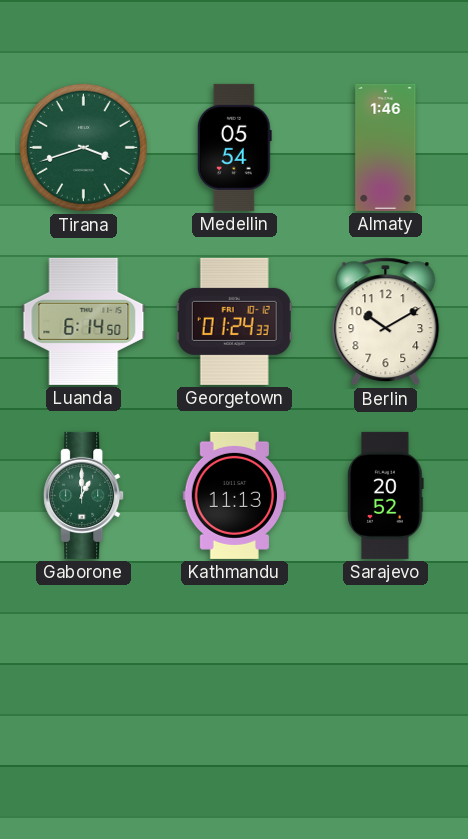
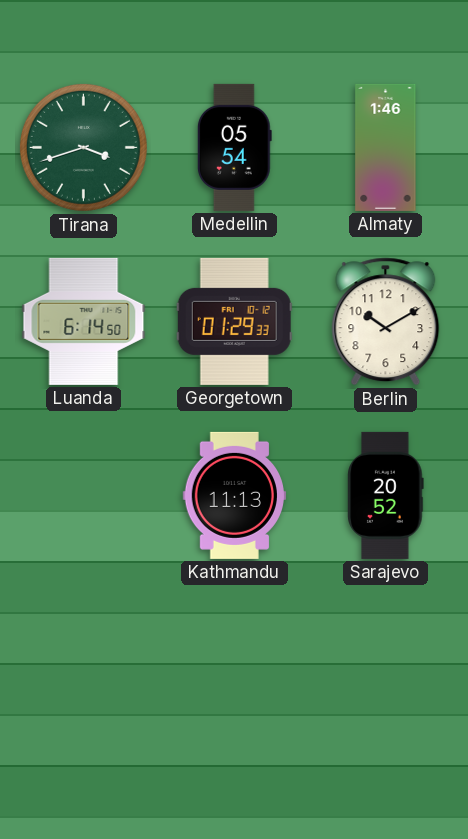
Georgetown: 01:24 -> 01:29 (234, 321)
Gaborone: 1:00 -> none (84, 495)
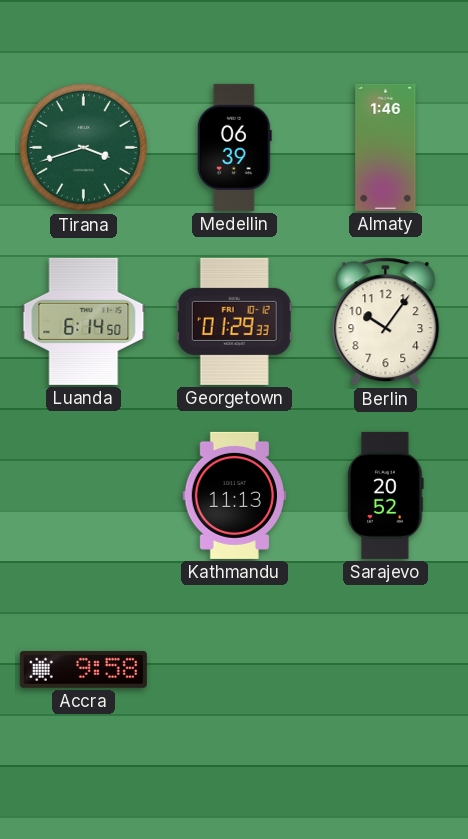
Medellin: 05:54 -> 06:39 (234, 147)
Berlin: 10:10 -> 10:06 (386, 322)
Accra: none -> 9:58 (83, 669)
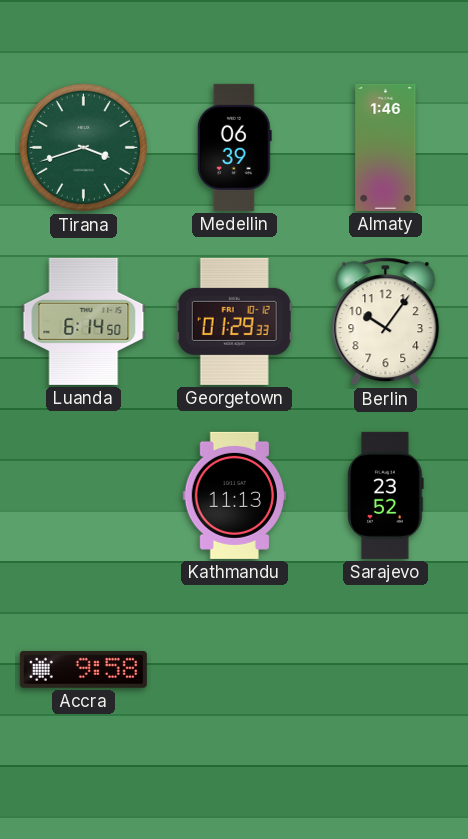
Sarajevo: 20:52 -> 23:52 (386, 495)
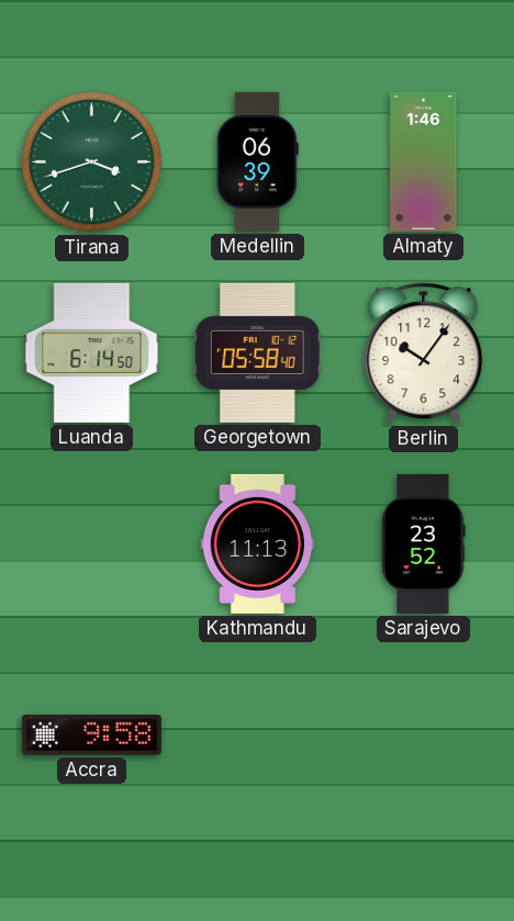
Georgetown: 01:29 -> 05:58 (257, 352)
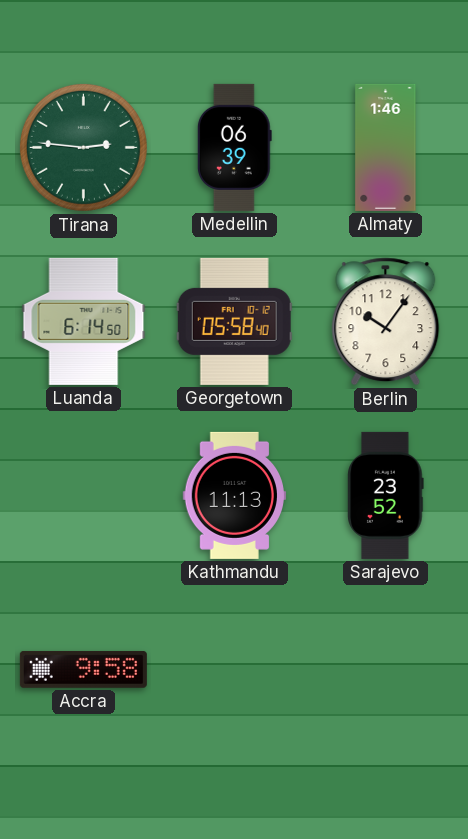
Tirana: 3:42 -> 2:46 (83, 147)
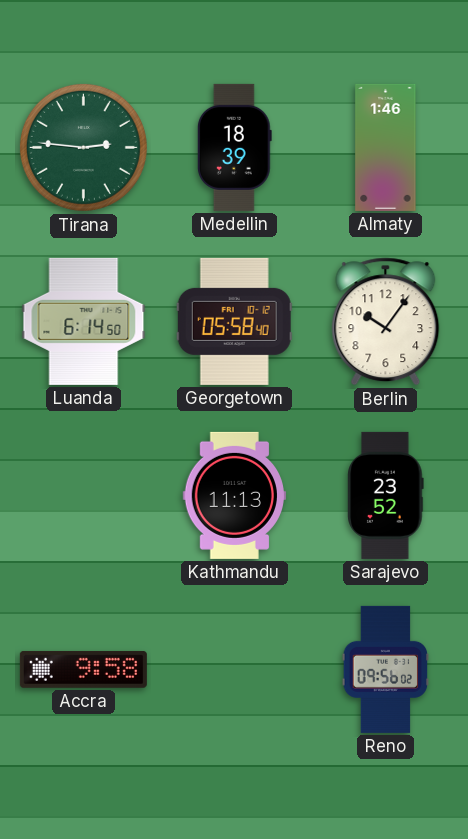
Medellin: 06:39 -> 18:39 (234, 147)
Reno: none -> 09:56 (386, 669)
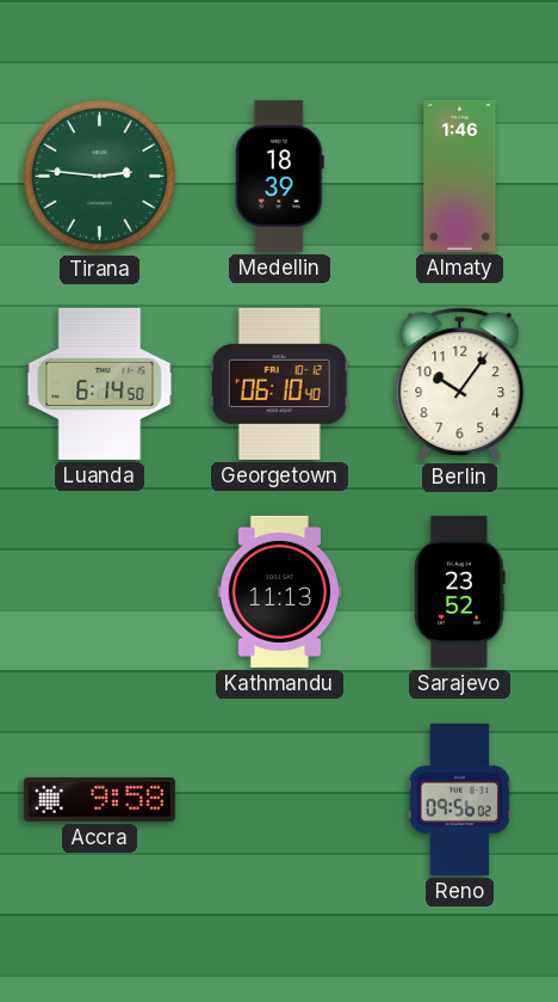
Georgetown: 05:58 -> 06:10 (279, 383)
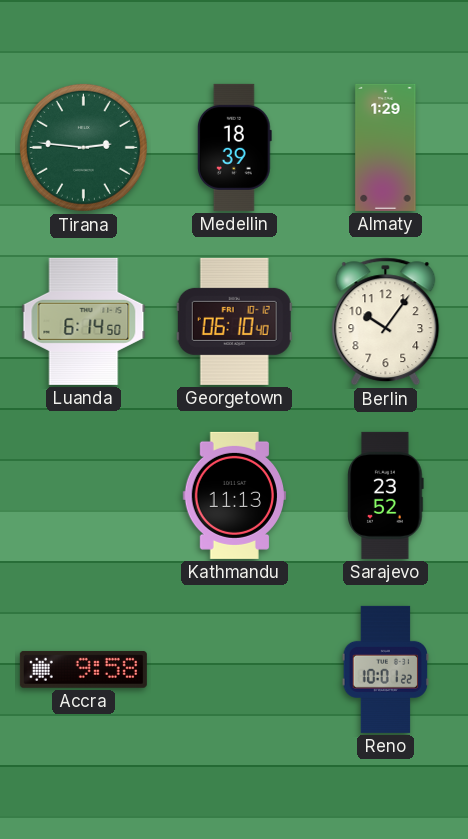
Almaty: 1:46 -> 1:29 (386, 147)
Reno: 09:56 -> 10:01 (386, 669)
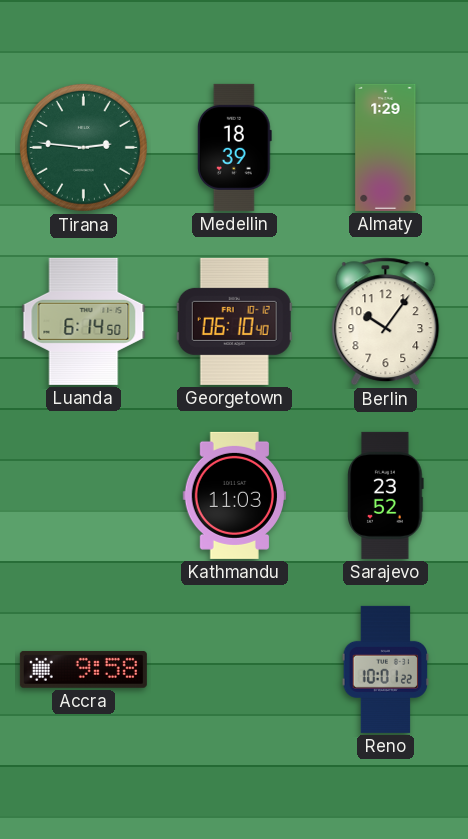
Kathmandu: 11:13 -> 11:03 (234, 495)
